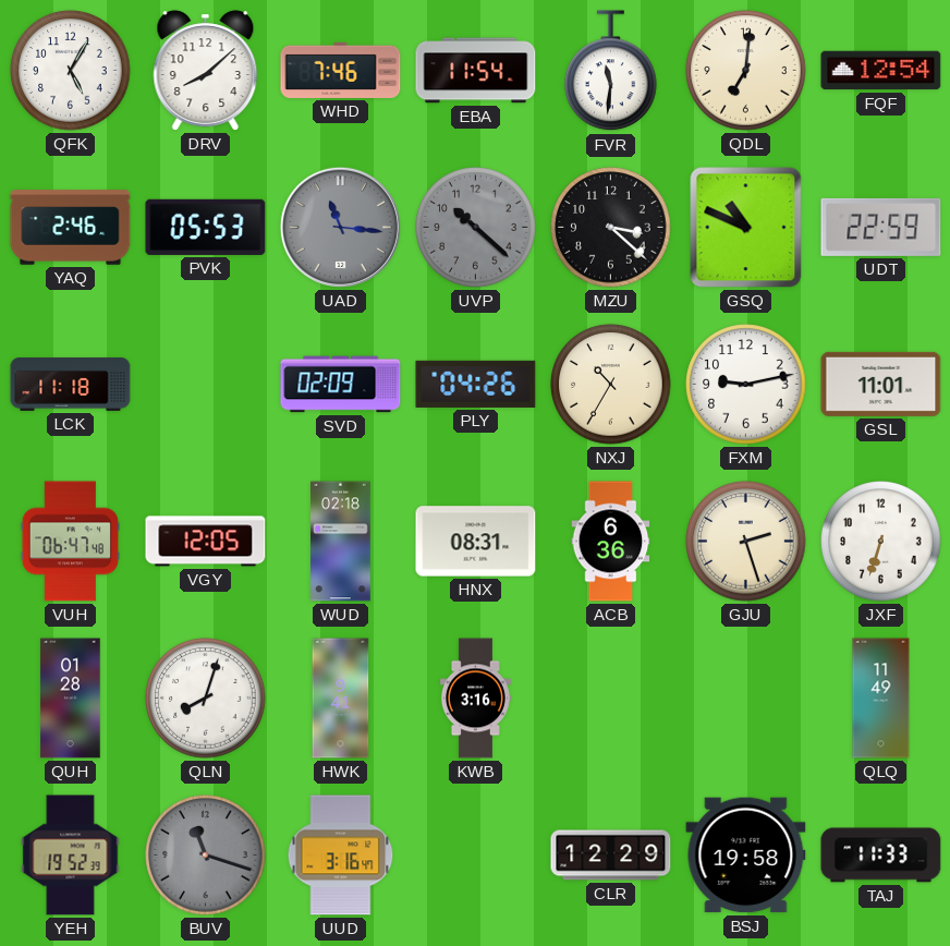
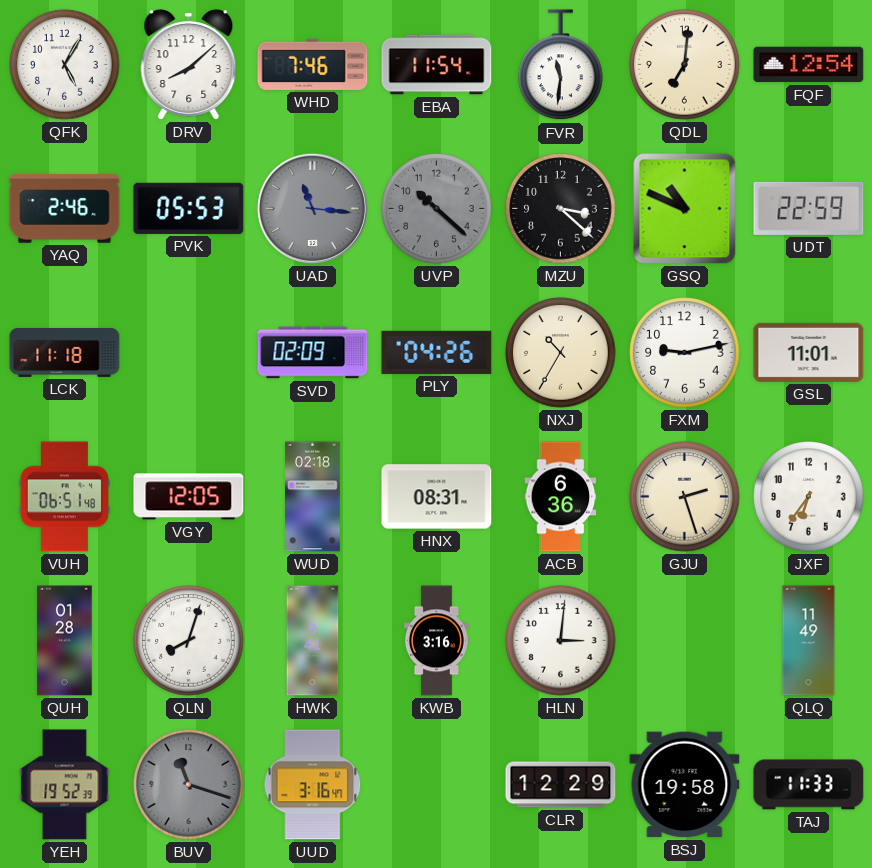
VUH: 06:47 -> 06:51 (64, 497)
JXF: 6:33 -> 6:36 (809, 497)
HLN: none -> 3:01 (561, 641)
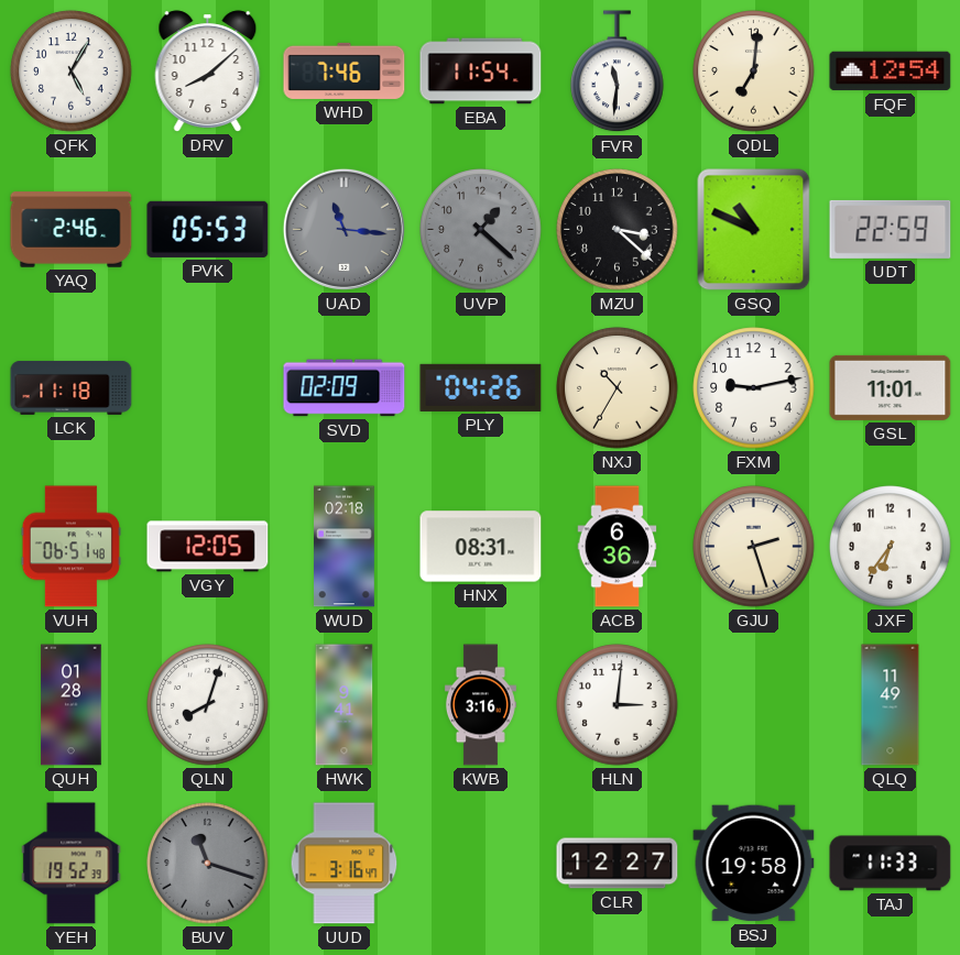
UVP: 10:22 -> 1:22 (481, 230)
CLR: 12:29 -> 12:27 (618, 864)
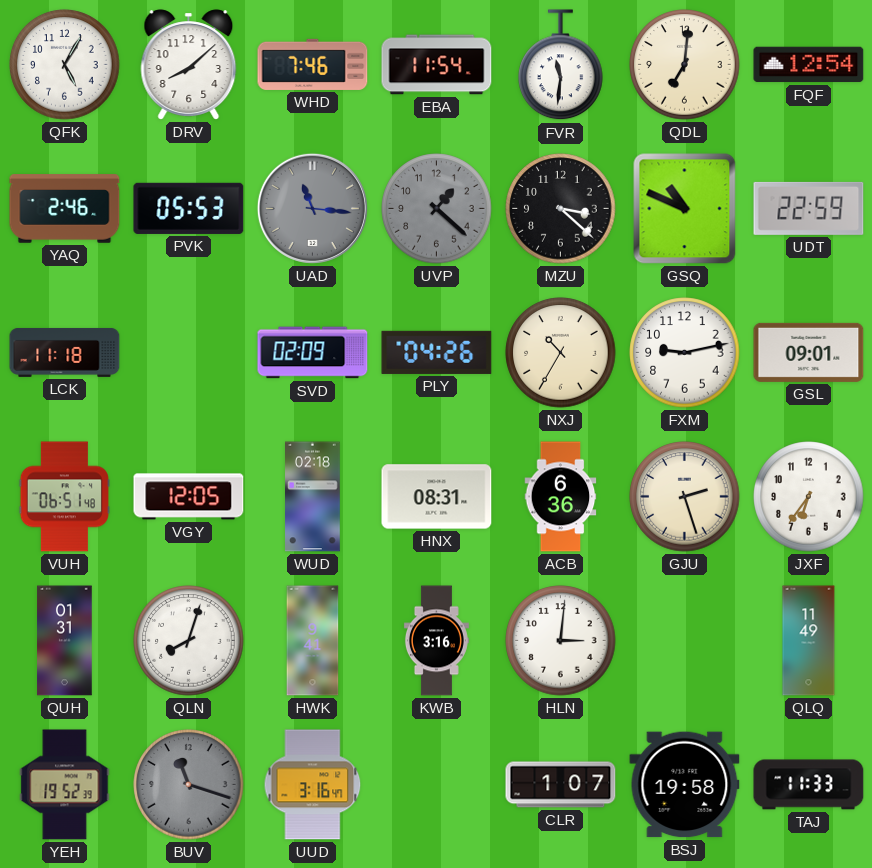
GSL: 11:01 -> 09:01 (809, 352)
QUH: 01:28 -> 01:31 (65, 641)
CLR: 12:27 -> 1:07 (561, 785)
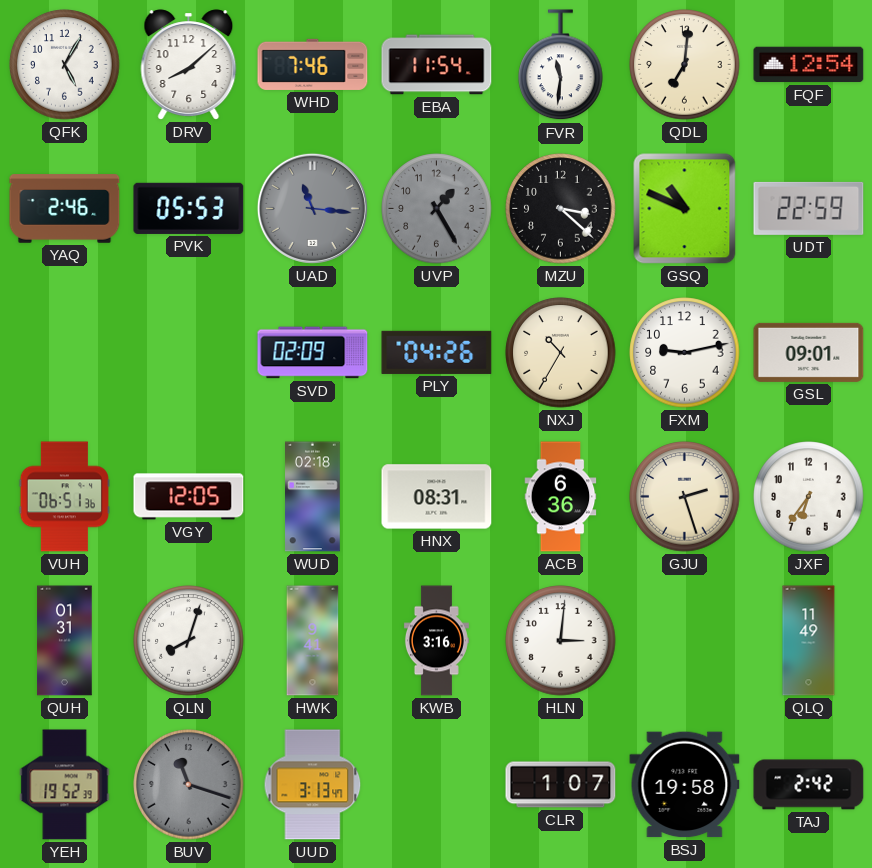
UVP: 1:22 -> 1:25 (437, 209)
LCK: 11:18 -> none (65, 352)
VUH: 06:51:48 -> 06:51:36 (64, 497)
UUD: 3:16 -> 3:13 (313, 785)
TAJ: 11:33 -> 2:42 (809, 785)
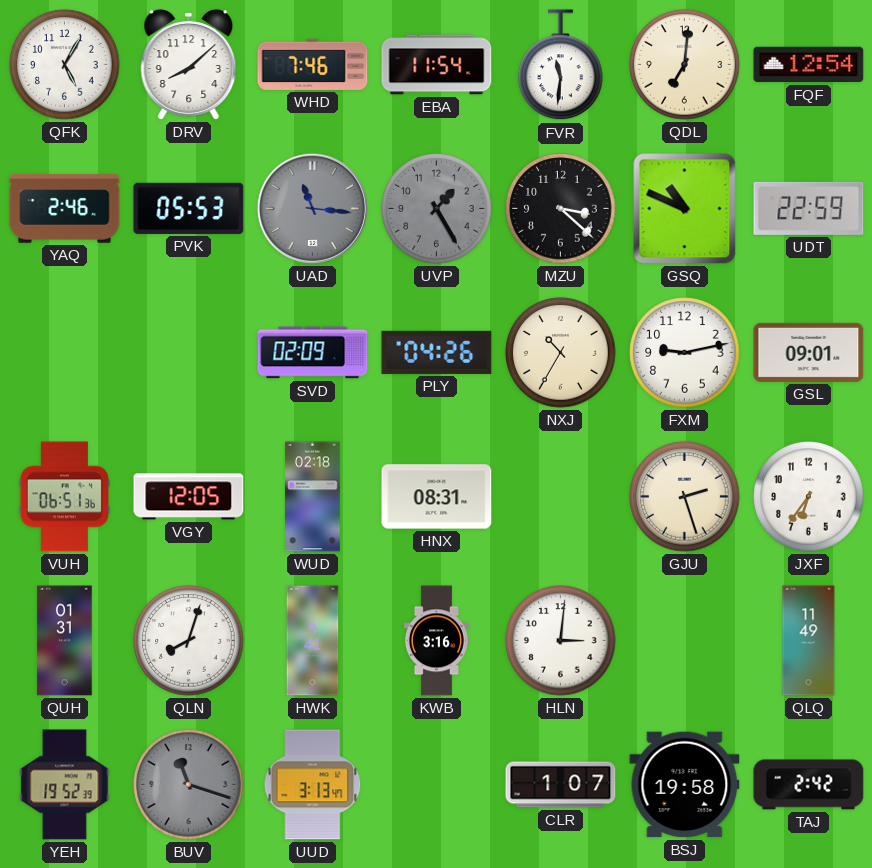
ACB: 6:36 -> none (561, 497)
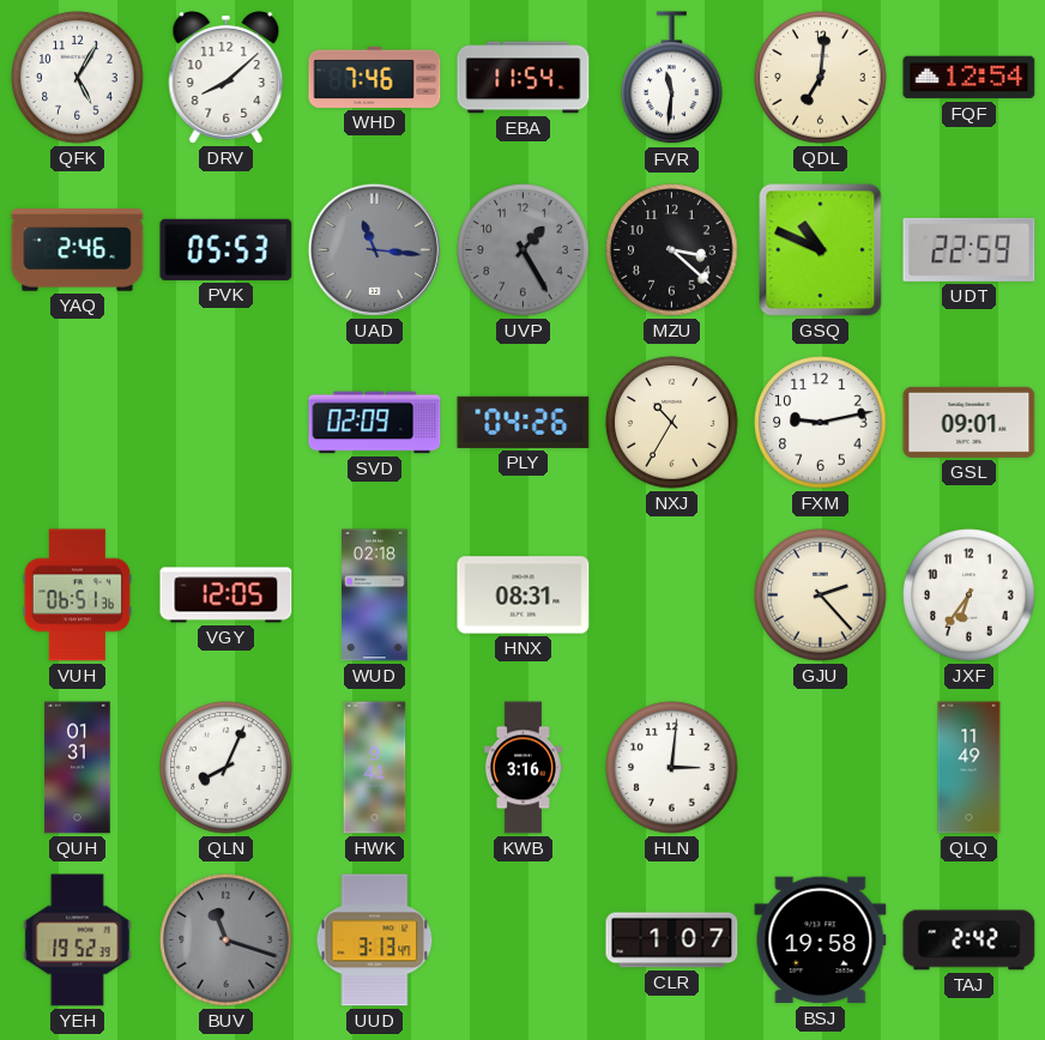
GJU: 2:27 -> 2:23 (821, 595)
QLN: 8:03 -> 8:04 (226, 768)
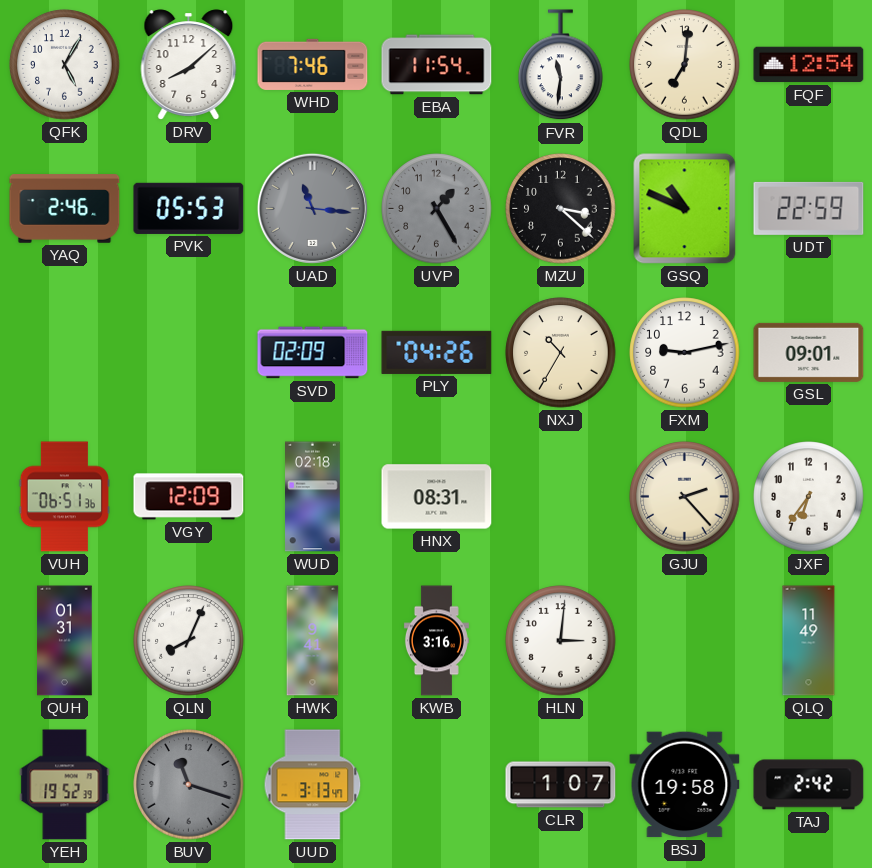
VGY: 12:05 -> 12:09 (189, 497)
